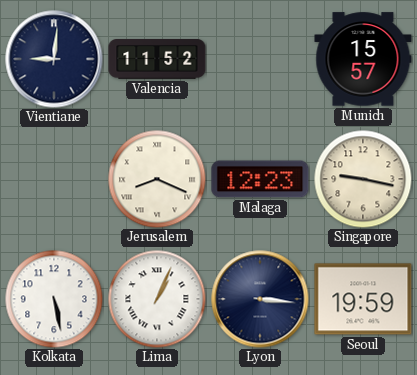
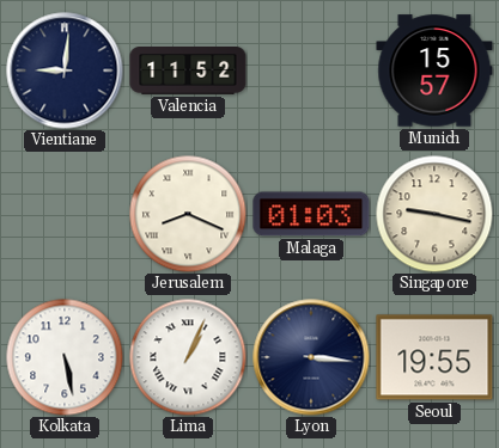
Malaga: 12:23 -> 01:03 (311, 214)
Seoul: 19:59 -> 19:55 (434, 357)
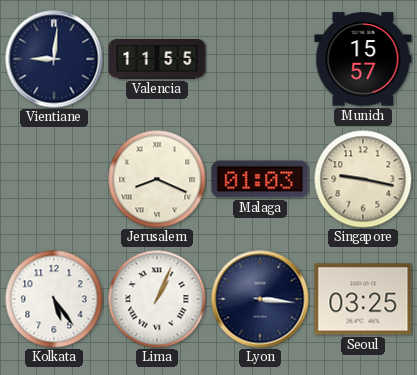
Valencia: 11:52 -> 11:55 (157, 60)
Kolkata: 5:28 -> 5:24 (54, 299)
Seoul: 19:55 -> 03:25 (363, 299)
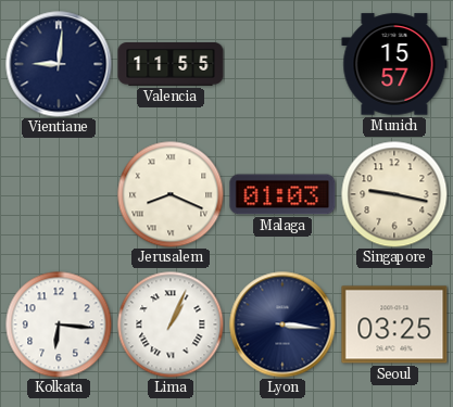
Kolkata: 5:24 -> 6:16 (59, 325)
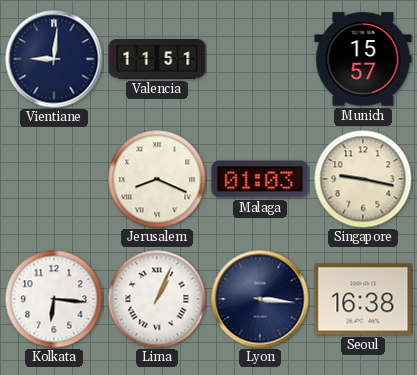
Valencia: 11:55 -> 11:51 (157, 60)
Seoul: 03:25 -> 16:38 (363, 299)
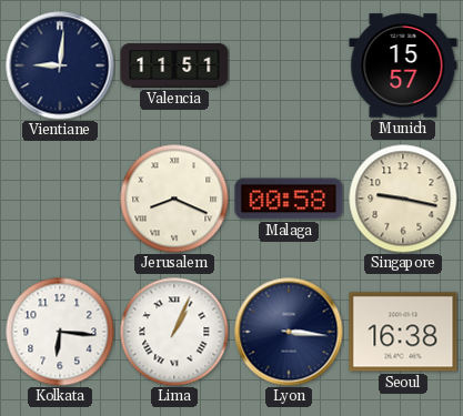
Malaga: 01:03 -> 00:58 (289, 199)
